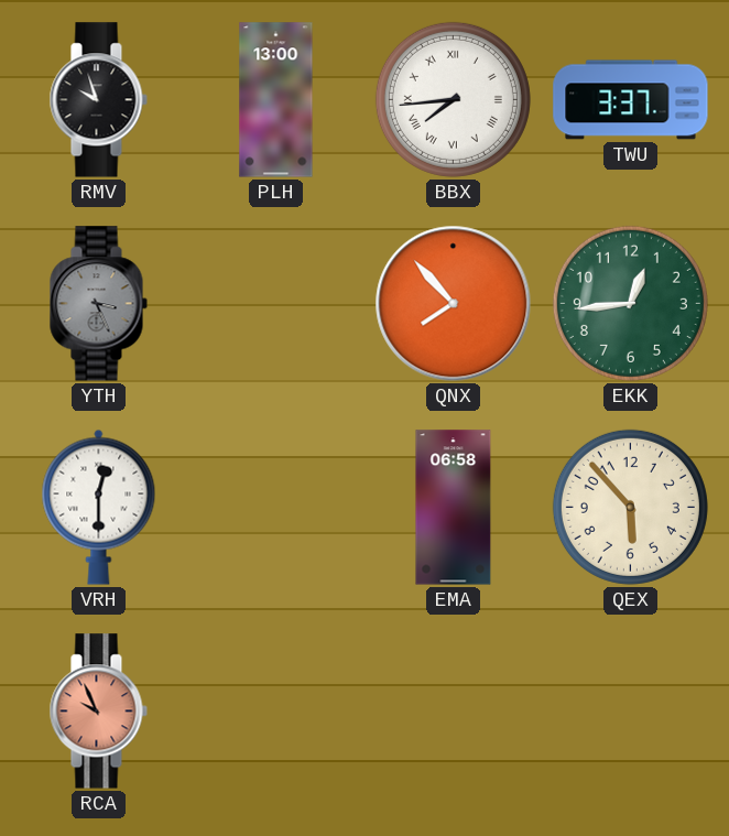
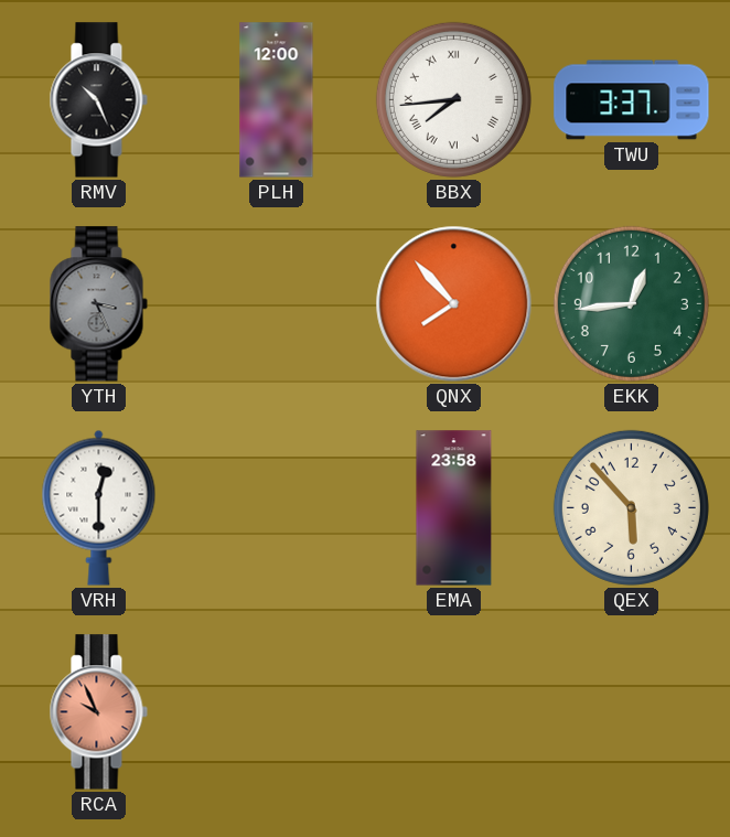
RMV: 9:57 -> 10:26 (98, 100)
PLH: 13:00 -> 12:00 (277, 100)
EMA: 06:58 -> 23:58 (454, 508)
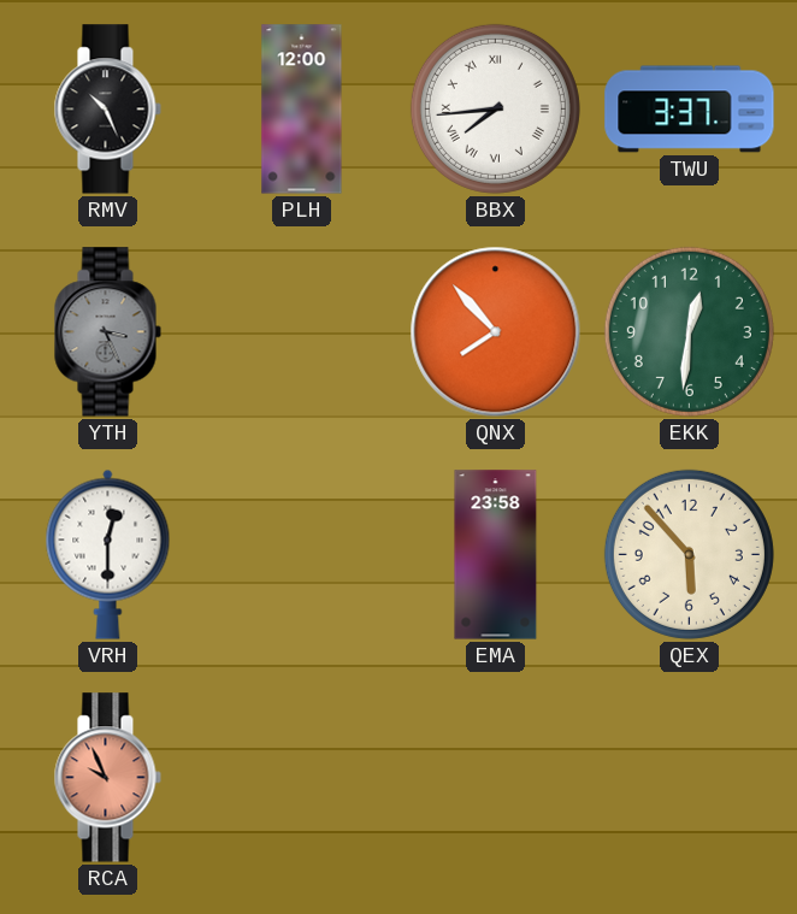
EKK: 12:44 -> 12:31 (689, 331)
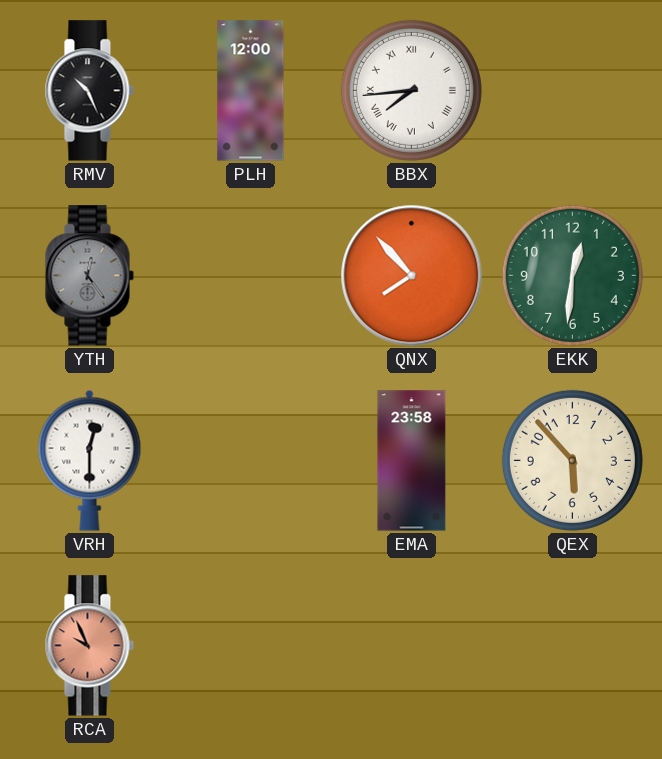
TWU: 3:37 -> none (690, 110)
YTH: 3:26 -> 12:24 (89, 276)
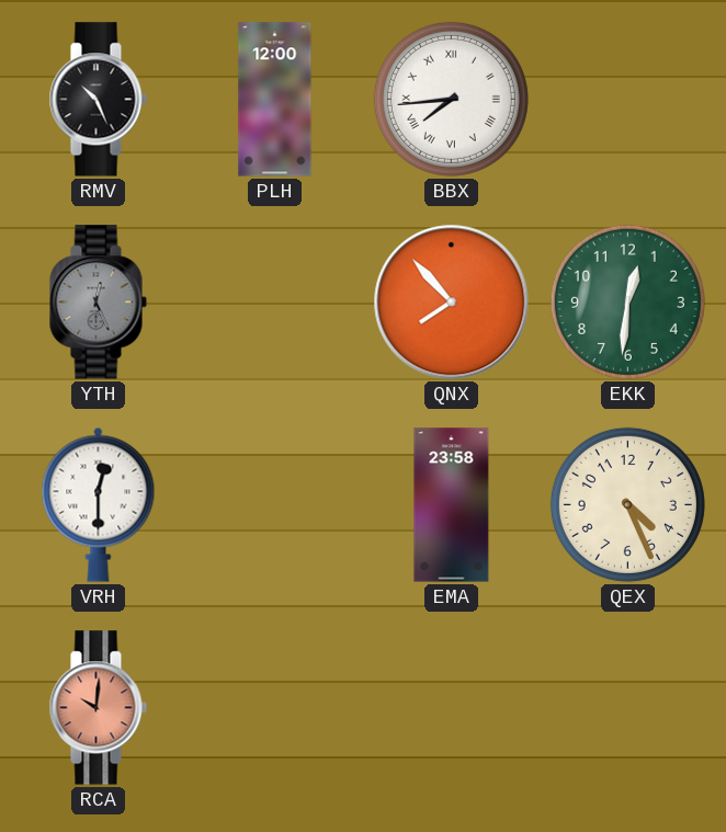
YTH: 12:24 -> 12:26 (98, 303)
QEX: 5:53 -> 4:26 (627, 504)
RCA: 9:56 -> 10:01 (98, 708)
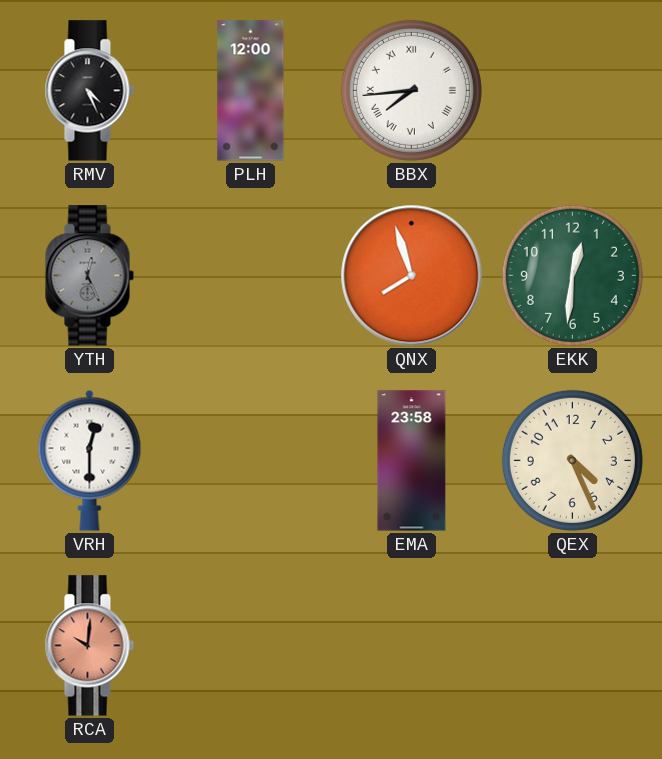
RMV: 10:26 -> 4:26 (89, 91)
QNX: 7:53 -> 7:57 (412, 276)
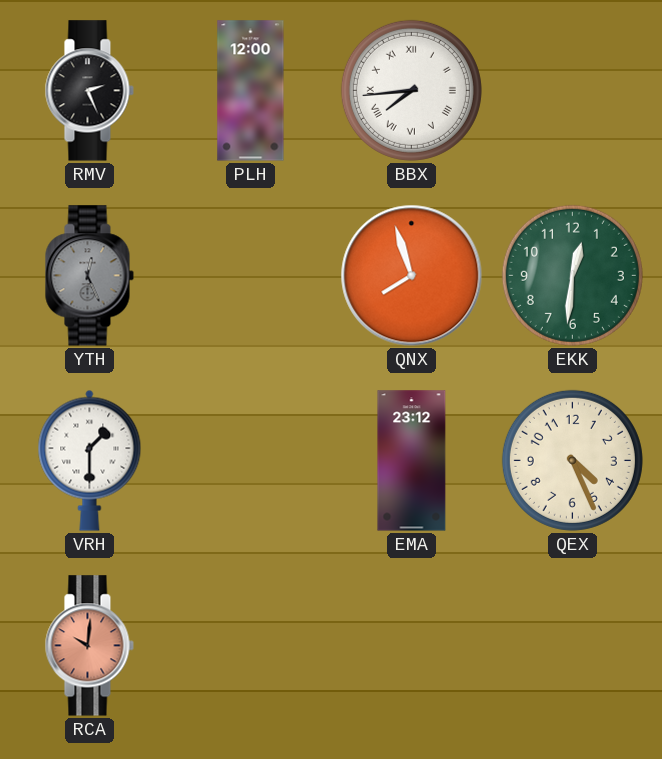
RMV: 4:26 -> 2:26 (89, 91)
VRH: 12:30 -> 1:30 (90, 460)
EMA: 23:58 -> 23:12 (412, 461)
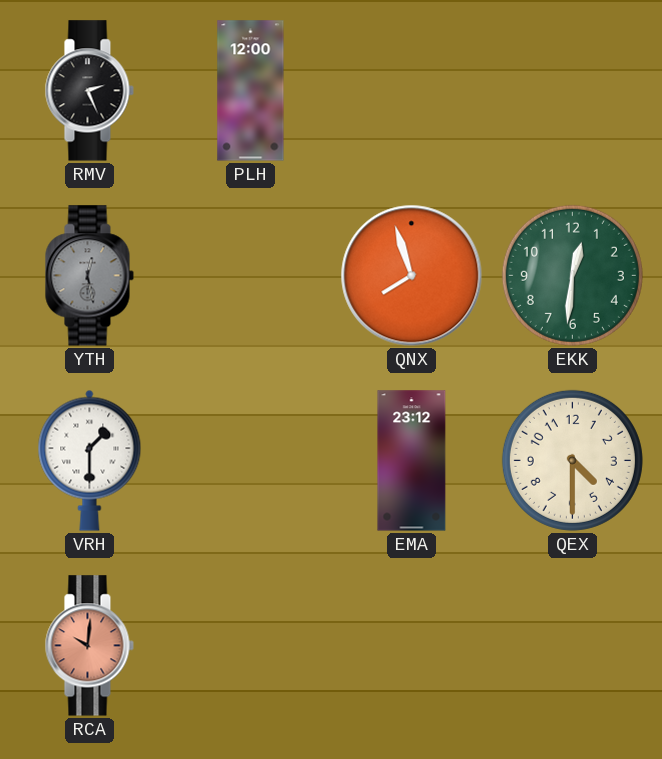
BBX: 7:44 -> none (411, 90)
YTH: 12:26 -> 12:28 (89, 276)
QEX: 4:26 -> 4:30 (572, 460)
